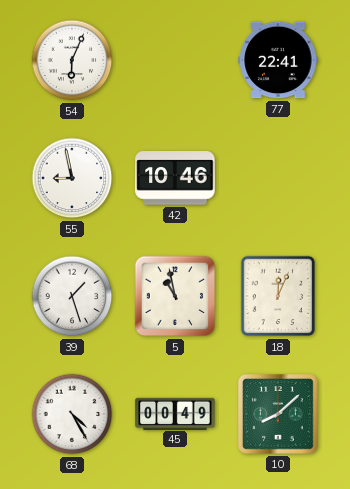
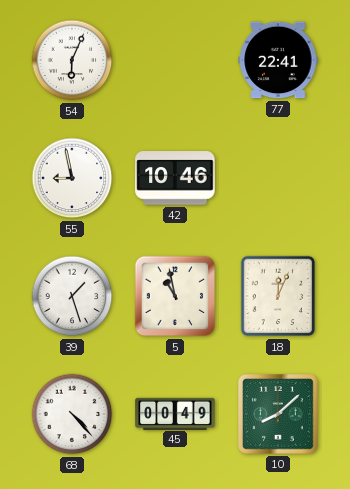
68: 4:25 -> 4:23 (72, 414)
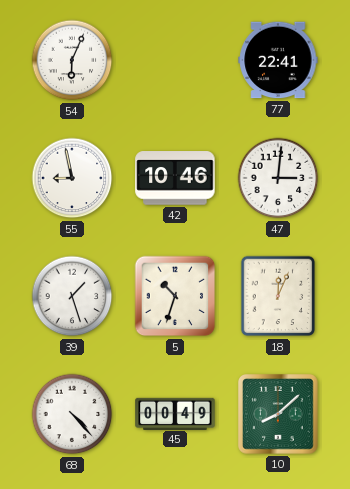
47: none -> 3:01 (278, 178)
5: 10:58 -> 10:33 (175, 296)
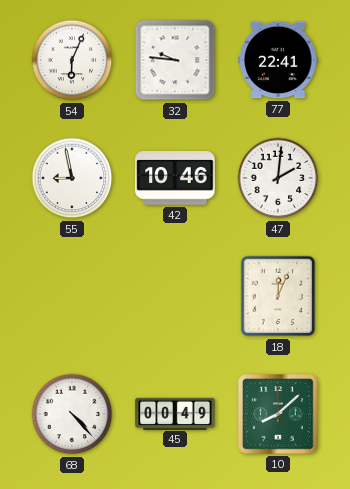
32: none -> 9:46 (175, 60)
47: 3:01 -> 2:01 (278, 178)
39: 1:27 -> none (72, 296)
5: 10:33 -> none (175, 296)
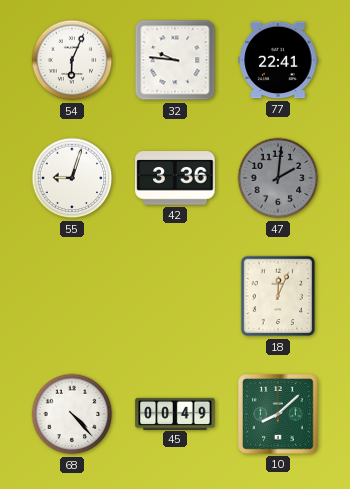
55: 8:58 -> 9:03 (72, 178)
42: 10:46 -> 3:36 (175, 178)
47 dial: white -> grey (278, 178)
